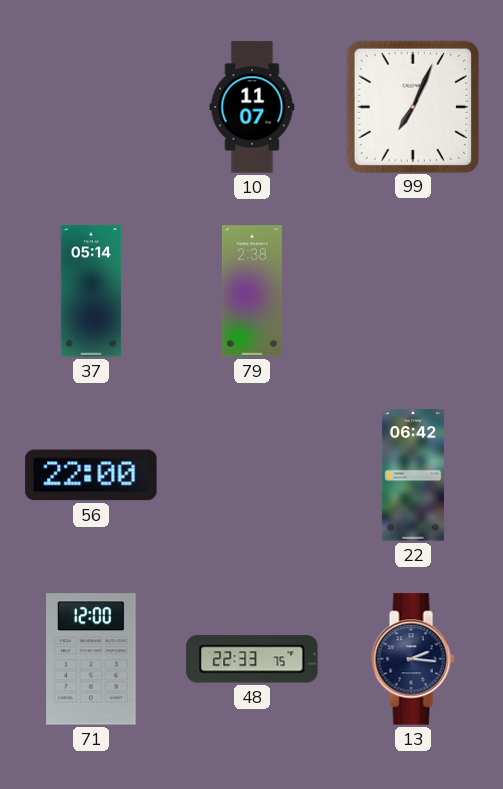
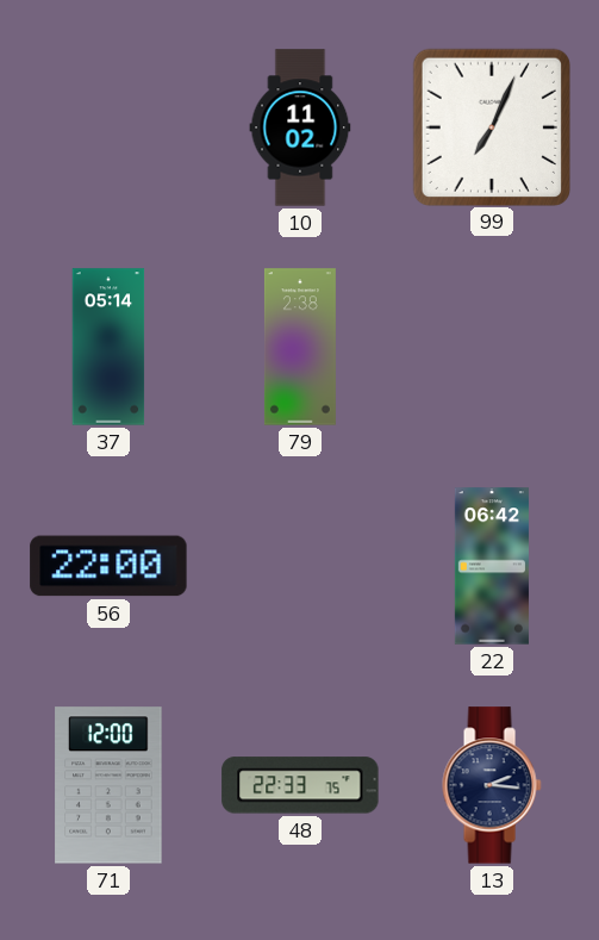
10: 11:07 -> 11:02 (300, 127)
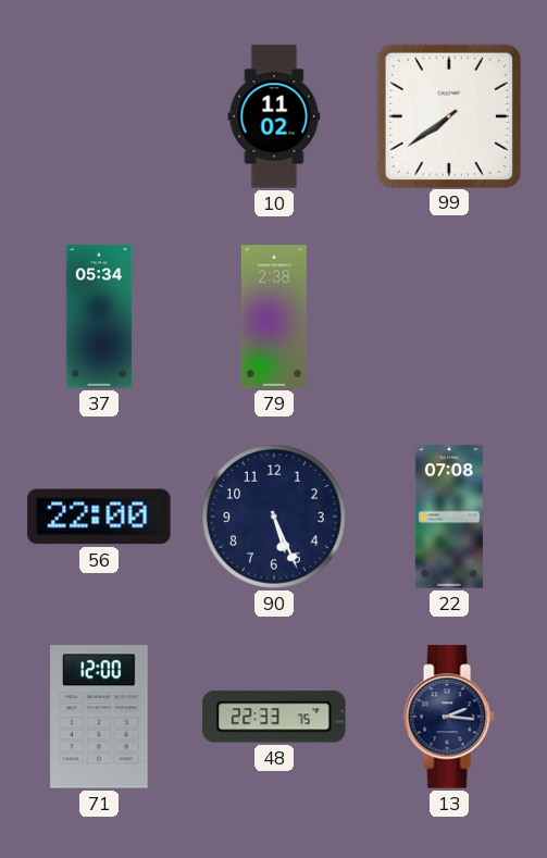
99: 7:04 -> 7:39 (448, 115)
37: 05:14 -> 05:34 (99, 316)
90: none -> 5:26 (275, 518)
22: 06:42 -> 07:08 (449, 517)
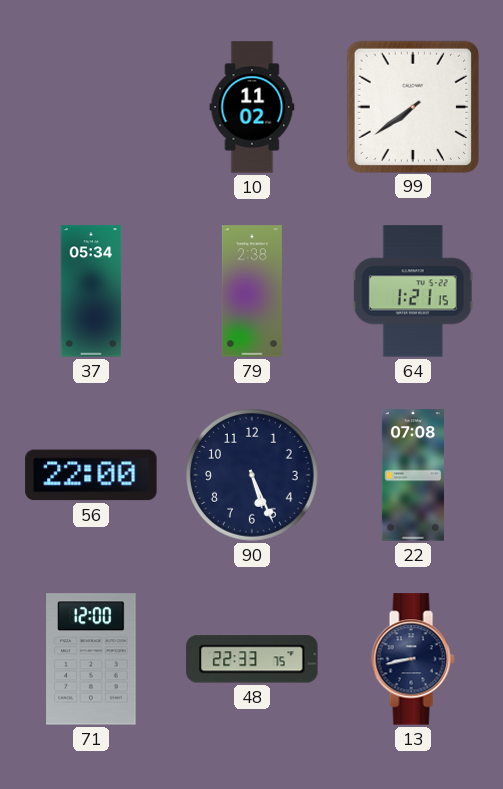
64: none -> 1:21 (413, 291)
13: 2:16 -> 8:43 (413, 659)
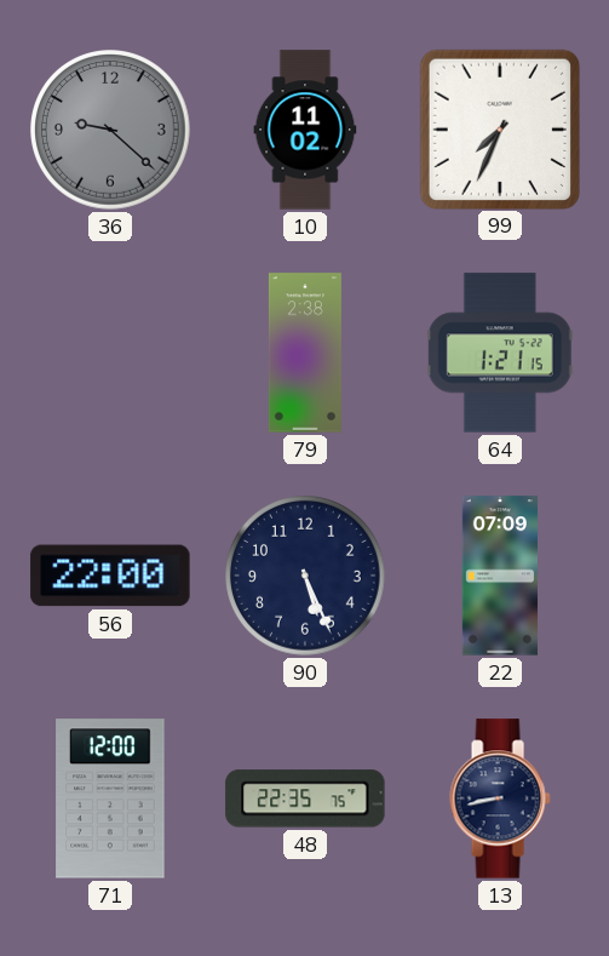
36: none -> 9:22 (111, 131)
99: 7:39 -> 7:34 (499, 128)
37: 05:34 -> none (91, 291)
22: 07:08 -> 07:09 (500, 576)
48: 22:33 -> 22:35 (305, 798)
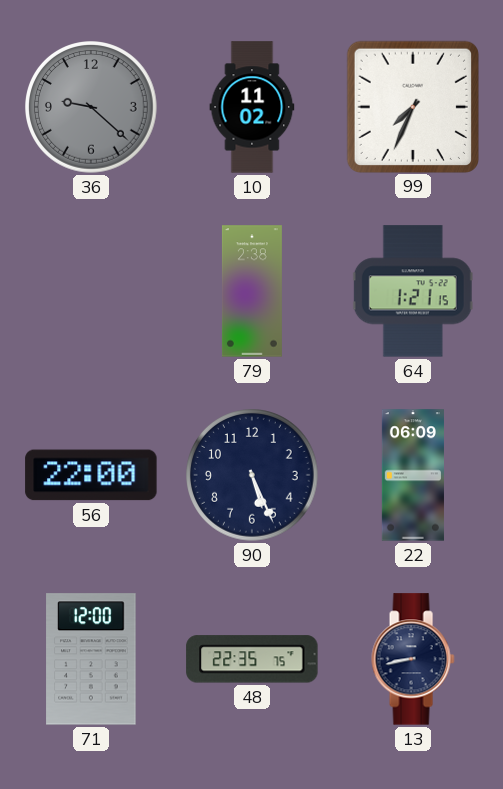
22: 07:09 -> 06:09 (413, 475)
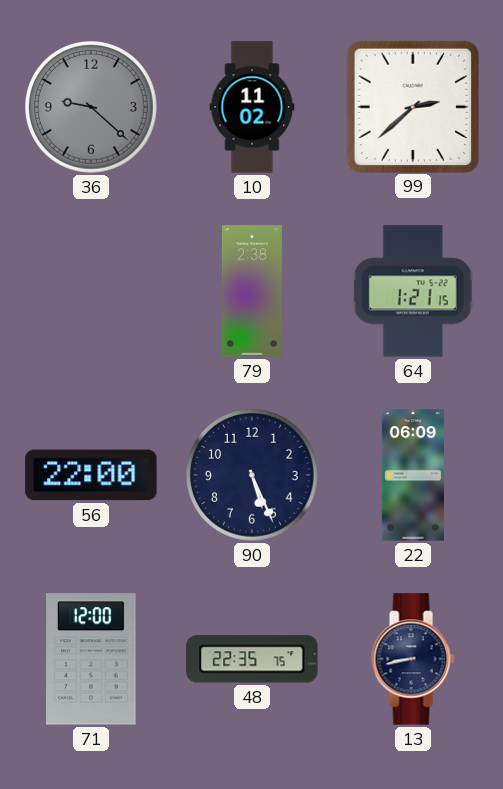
99: 7:34 -> 2:38 (412, 106)
